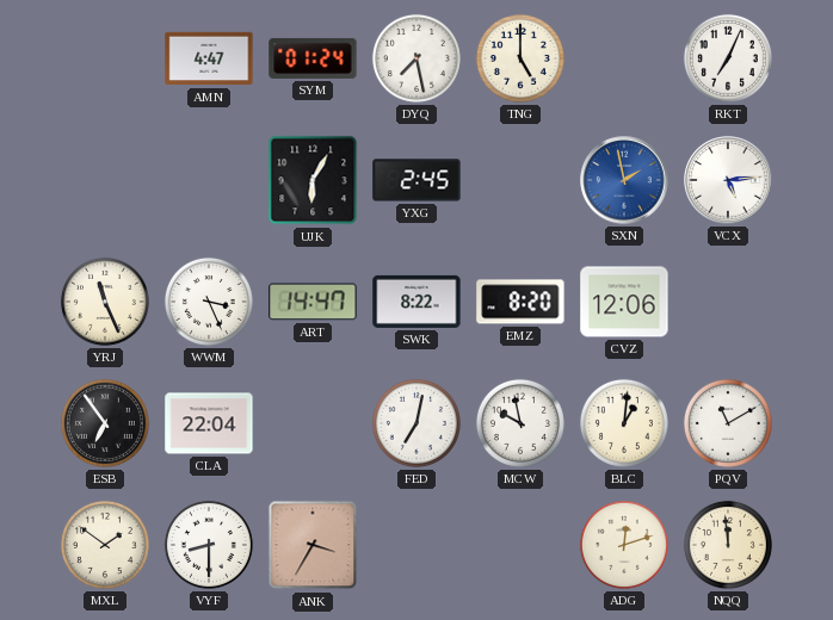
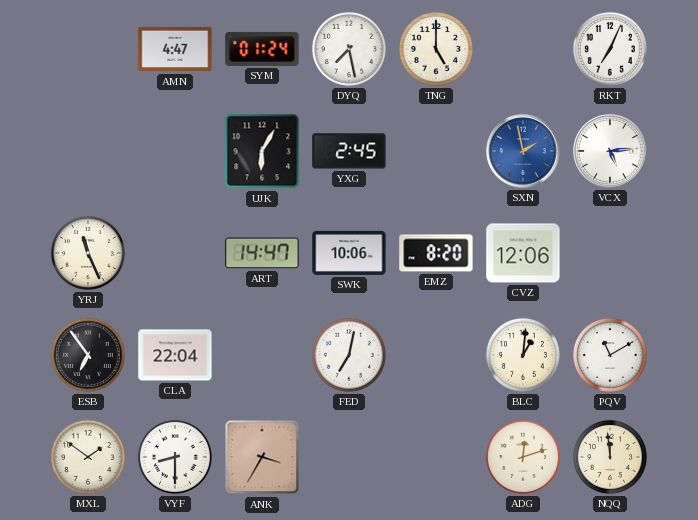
WWM: 3:26 -> none (209, 302)
SWK: 8:22 -> 10:06 (349, 253)
MCW: 9:58 -> none (520, 423)
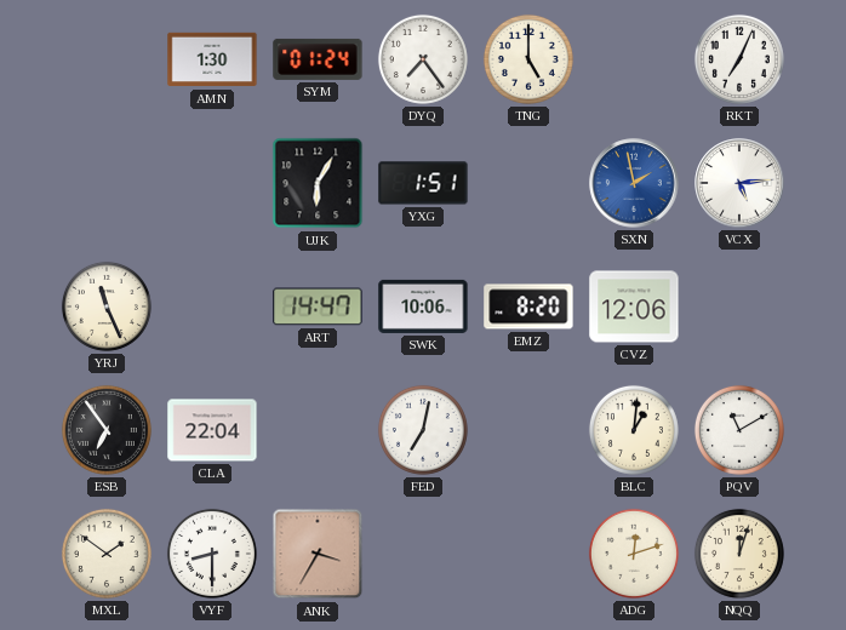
AMN: 4:47 -> 1:30 (212, 59)
DYQ: 7:28 -> 7:24 (423, 59)
YXG: 2:45 -> 1:51 (423, 183)
NQQ: 11:59 -> 12:03 (739, 554)
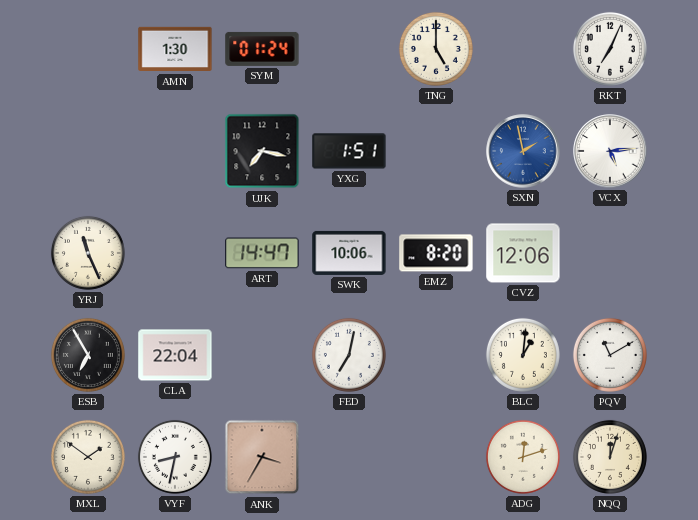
DYQ: 7:24 -> none (423, 59)
UJK: 6:05 -> 7:17 (262, 151)
ESB: 6:54 -> 6:55 (88, 355)
VYF: 8:30 -> 8:32 (175, 457)
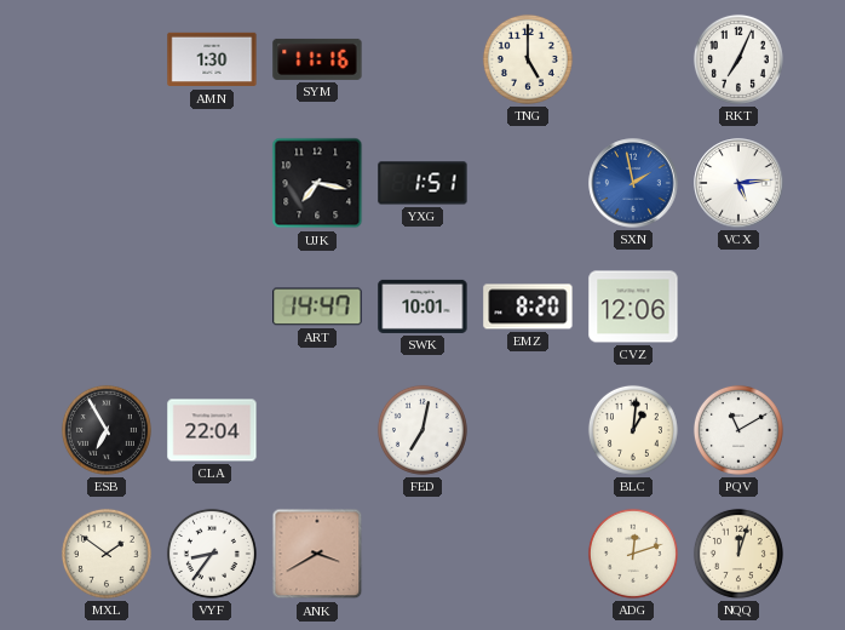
SYM: 01:24 -> 11:16 (317, 59)
YRJ: 11:26 -> none (88, 253)
SWK: 10:06 -> 10:01 (422, 307)
VYF: 8:32 -> 8:36 (212, 554)
ANK: 3:35 -> 3:40 (317, 554)
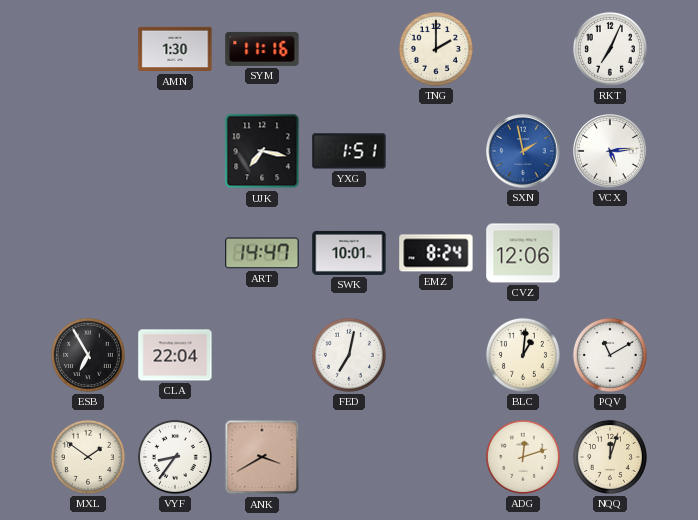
TNG: 5:00 -> 2:00 (436, 49)
EMZ: 8:20 -> 8:24 (436, 253)
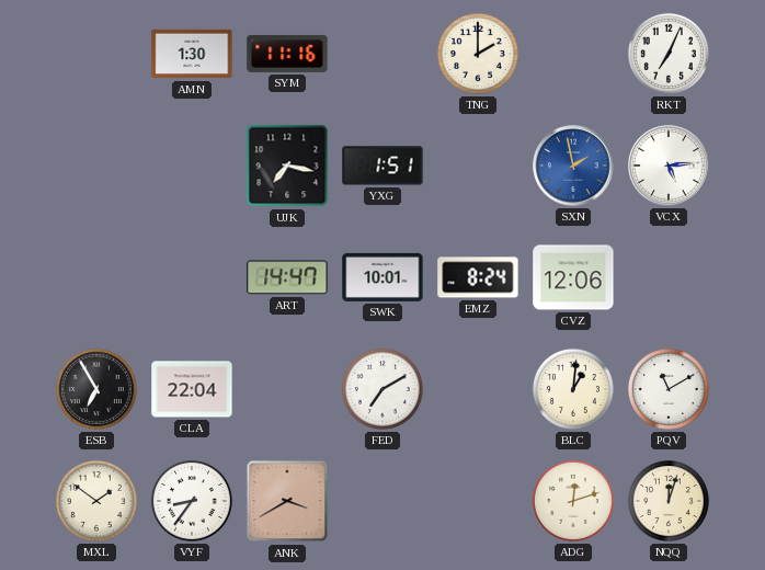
FED: 7:02 -> 7:10 (382, 389)
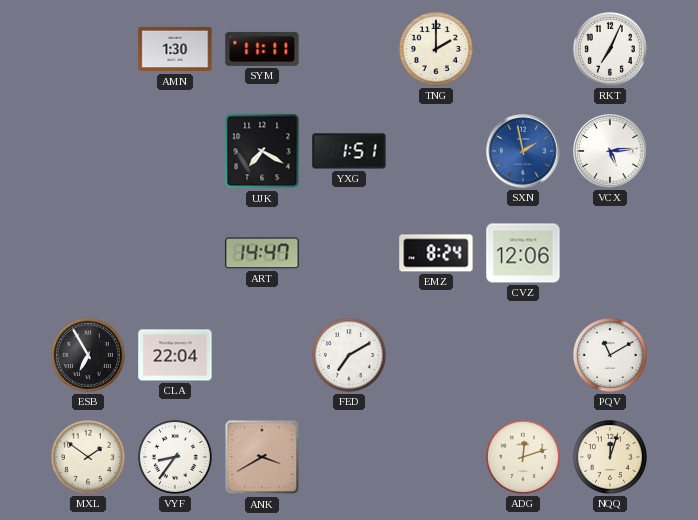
SYM: 11:16 -> 11:11 (262, 49)
UJK: 7:17 -> 7:20 (262, 151)
SWK: 10:01 -> none (382, 277)
BLC: 1:01 -> none (573, 389)
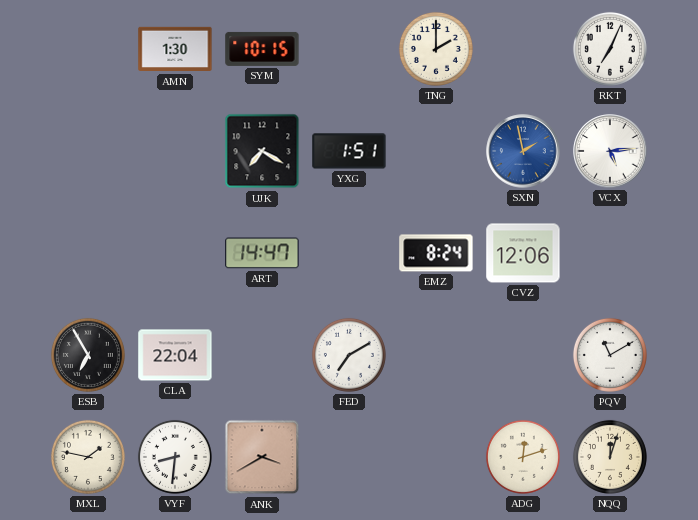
SYM: 11:11 -> 10:15 (262, 49)
MXL: 1:51 -> 1:47 (88, 457)
VYF: 8:36 -> 8:31 (175, 457)
